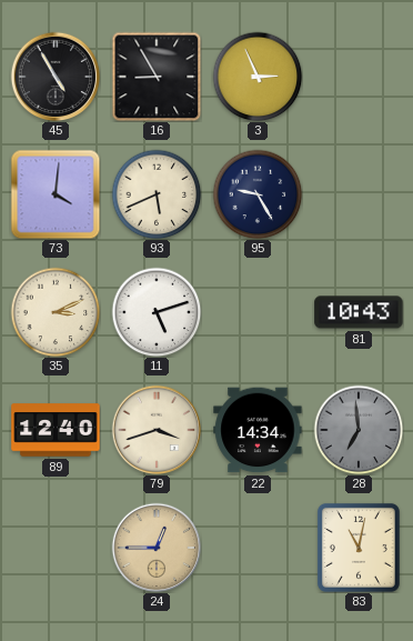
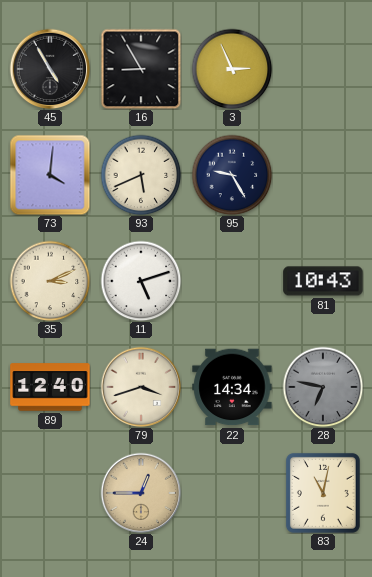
28: 6:59 -> 6:47 (323, 387)
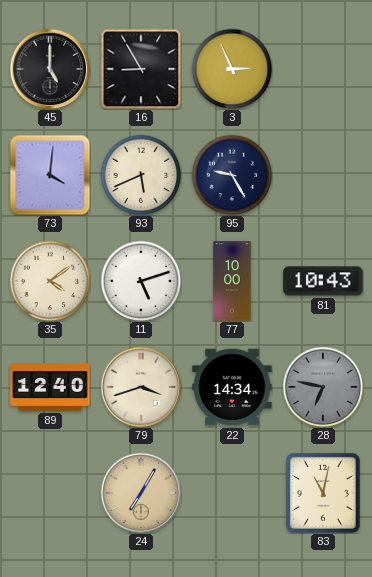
45: 4:55 -> 5:00 (50, 69)
35: 3:11 -> 4:09 (50, 281)
77: none -> 10:00 (232, 281)
24: 12:45 -> 7:05 (141, 493)
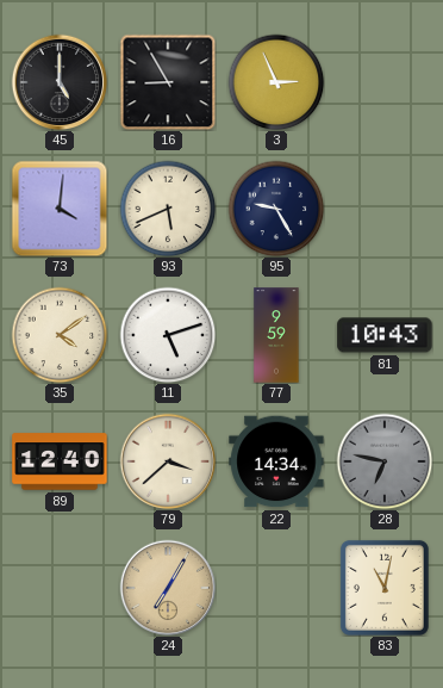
77: 10:00 -> 9:59 (276, 335)
79: 3:42 -> 3:38 (168, 461)
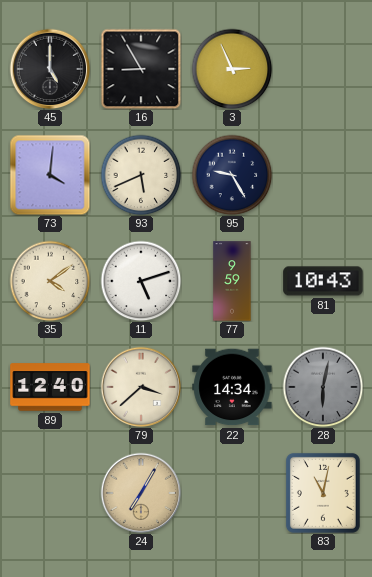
28: 6:47 -> 6:02 (323, 387)
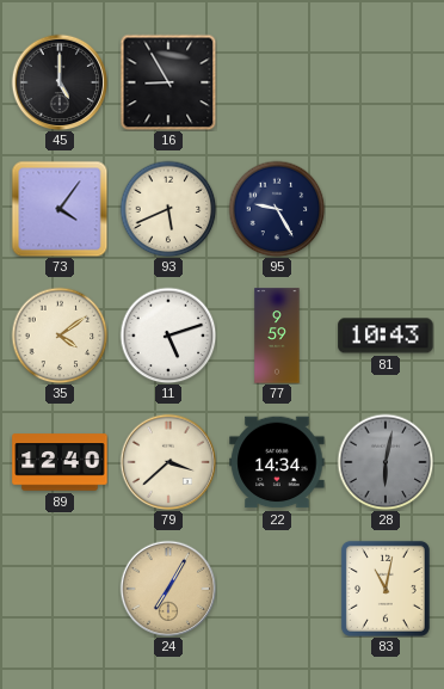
3: 2:56 -> none (232, 69)
73: 4:01 -> 4:06 (60, 209)
